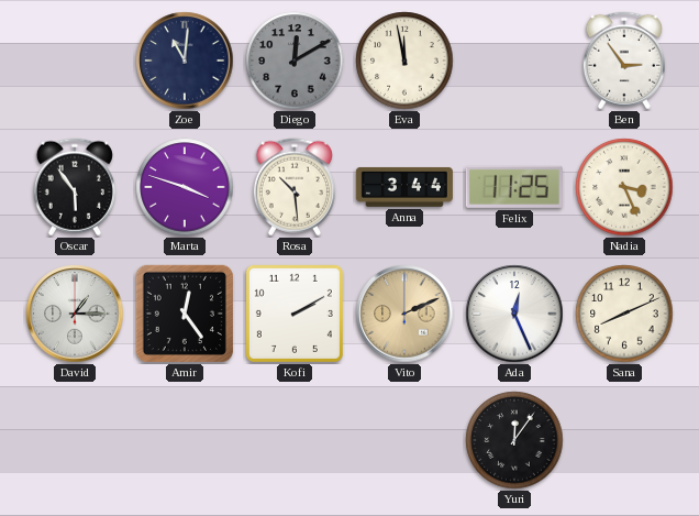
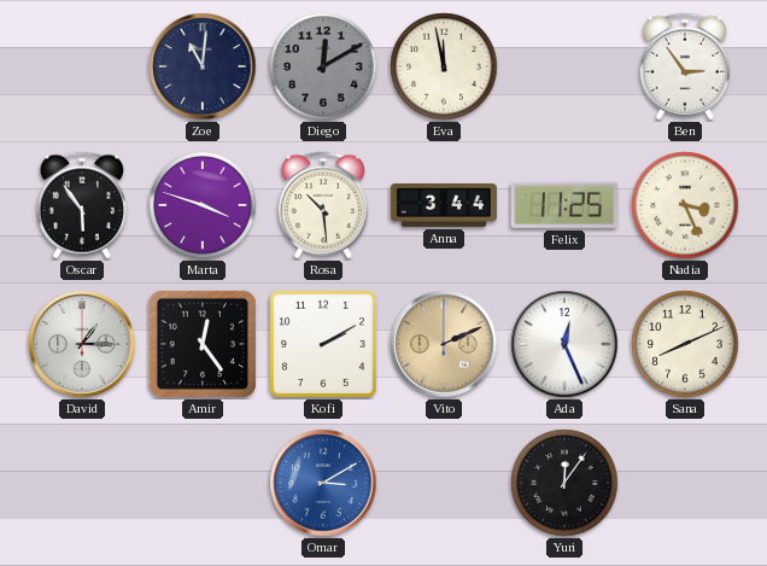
Omar: none -> 3:10 (323, 483)
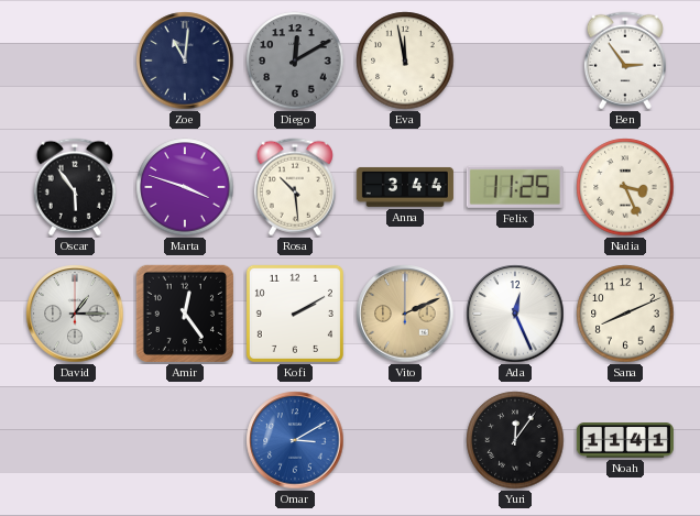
Noah: none -> 11:41 (625, 440)
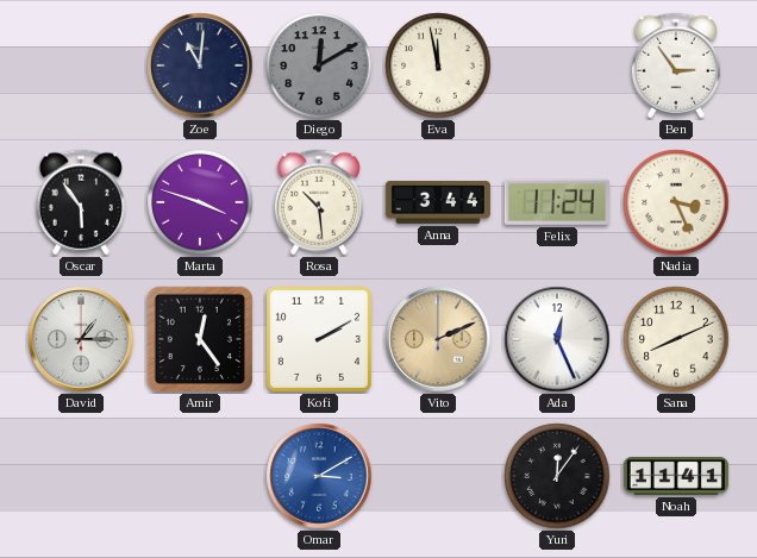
Felix: 11:25 -> 11:24 (557, 202)
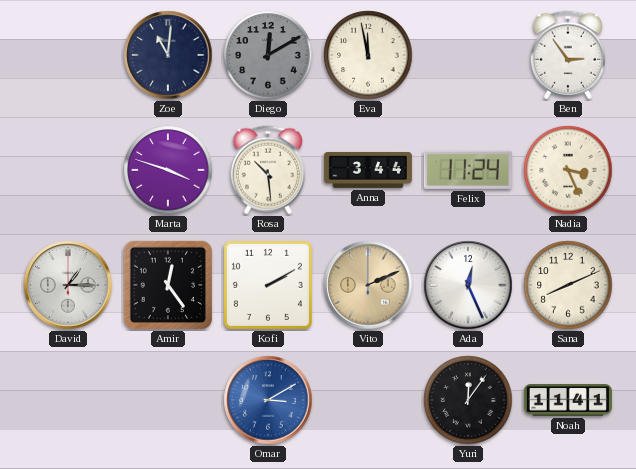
Oscar: 5:54 -> none (81, 202)
